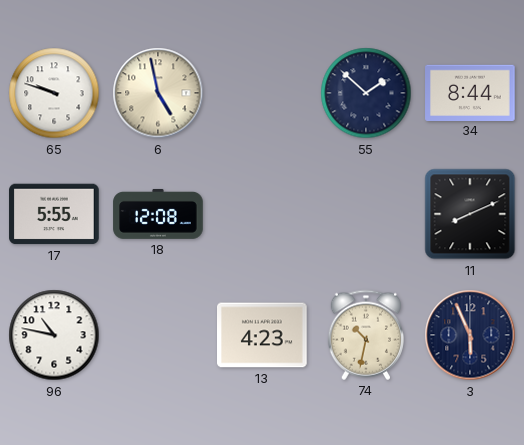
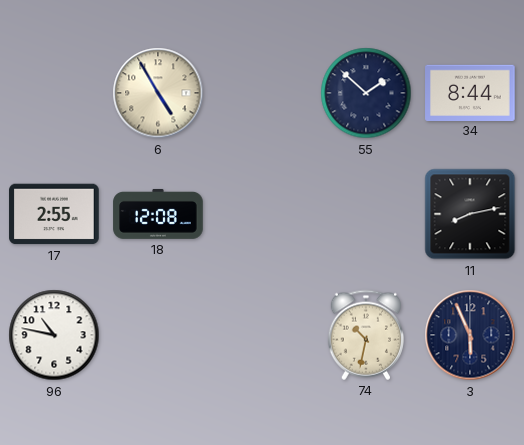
65: 9:48 -> none (54, 93)
6: 4:58 -> 4:55 (158, 93)
17: 5:55 -> 2:55 (54, 214)
11: 8:11 -> 8:13 (470, 214)
13: 4:23 -> none (262, 335)
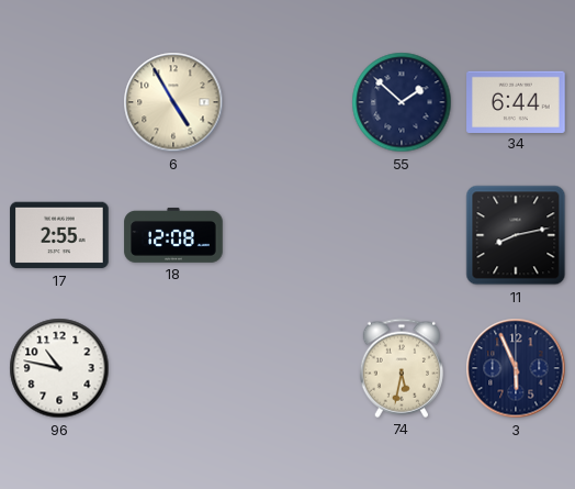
34: 8:44 -> 6:44 (516, 101)
74: 10:32 -> 5:32 (401, 368)
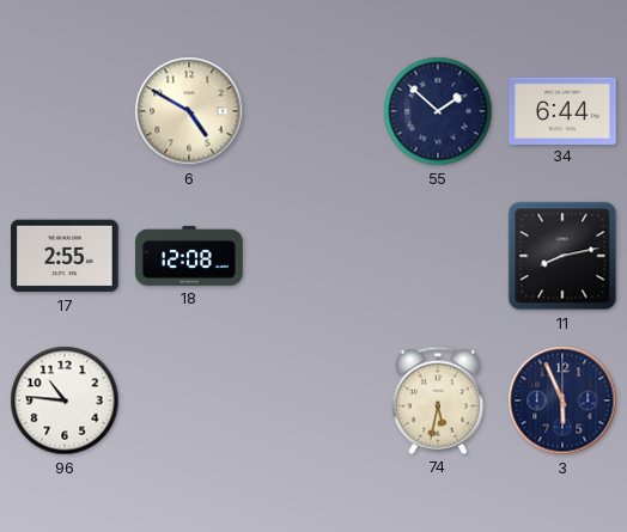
6: 4:55 -> 4:50 (189, 111)
96: 10:47 -> 10:46 (65, 400)
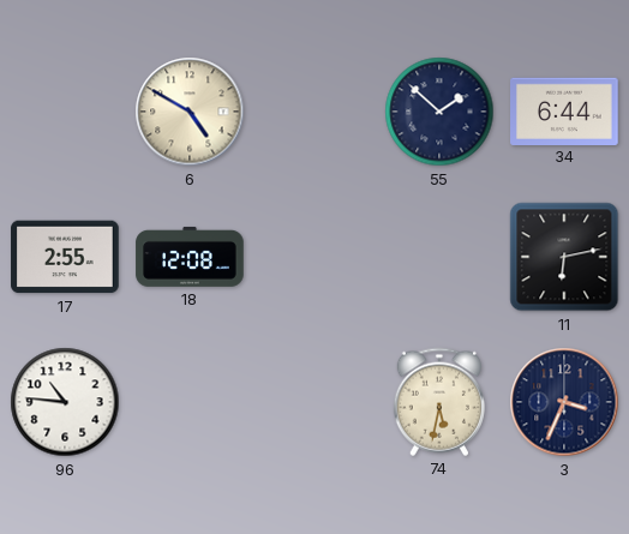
11: 8:13 -> 6:13 (564, 257)
3: 5:56 -> 3:34 (564, 402)
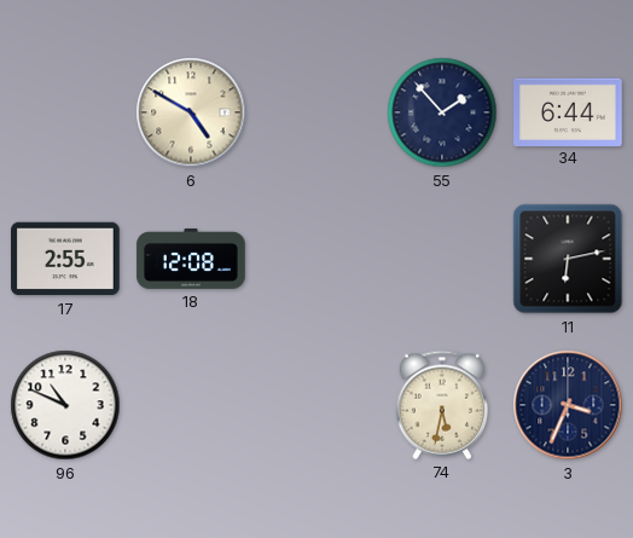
55: 1:52 -> 1:53 (442, 112)
96: 10:46 -> 10:49 (65, 405)
